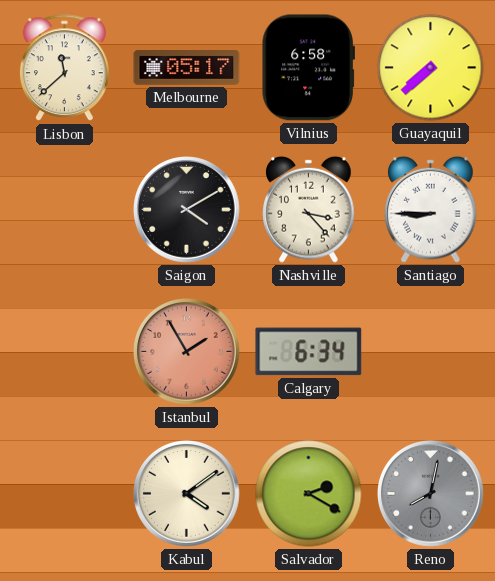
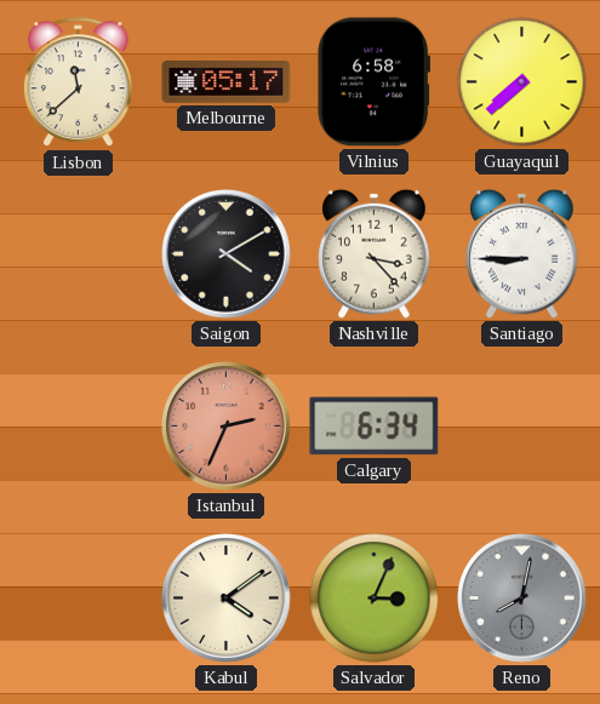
Istanbul: 1:55 -> 2:34 (227, 427)
Salvador: 2:20 -> 3:04 (375, 599)
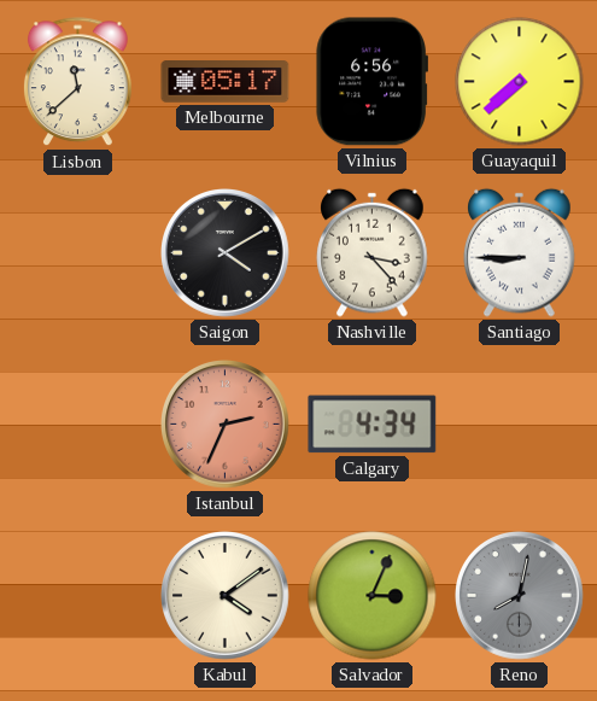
Vilnius: 6:58 -> 6:56 (371, 82)
Calgary: 6:34 -> 4:34 (373, 425)
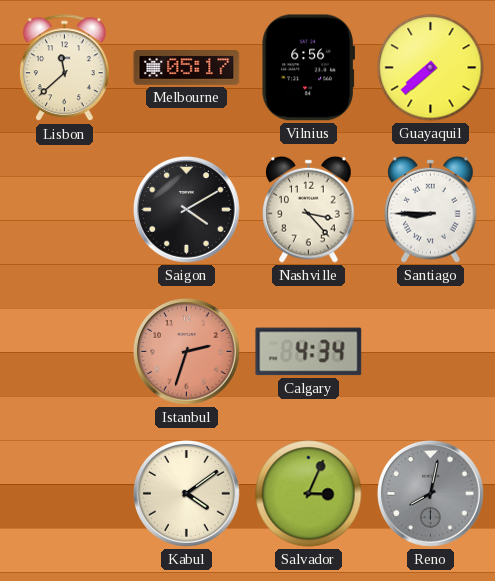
Istanbul: 2:34 -> 2:33 (187, 352)
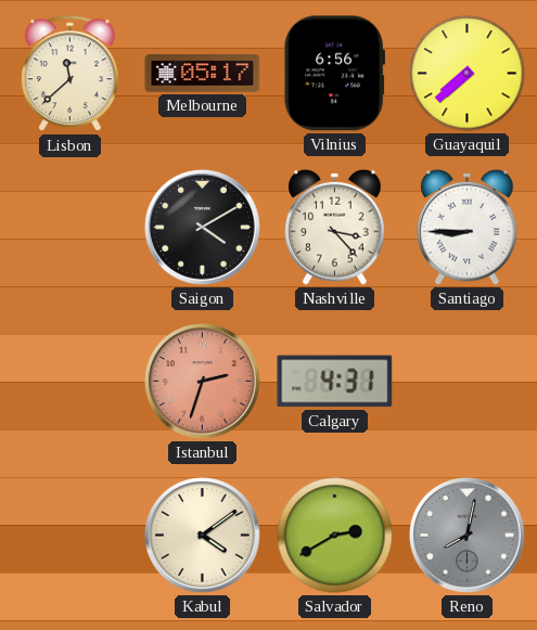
Calgary: 4:34 -> 4:31 (335, 382)
Salvador: 3:04 -> 2:40 (335, 536)
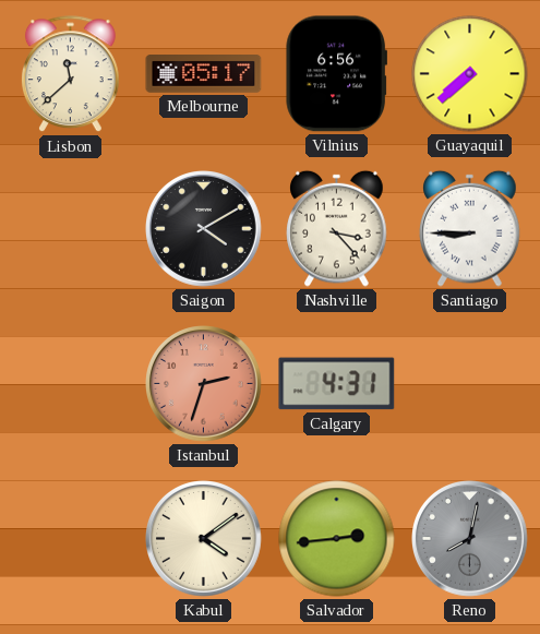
Salvador: 2:40 -> 2:44 (337, 539)
